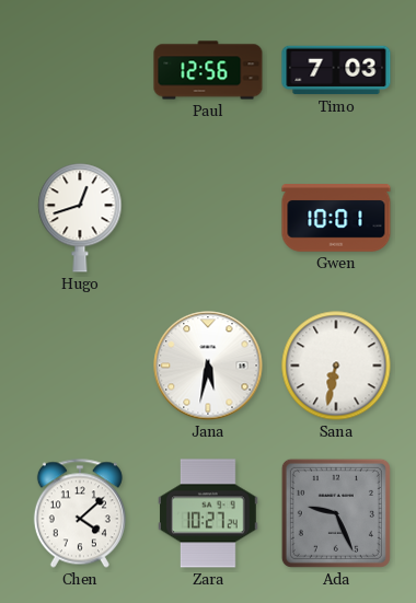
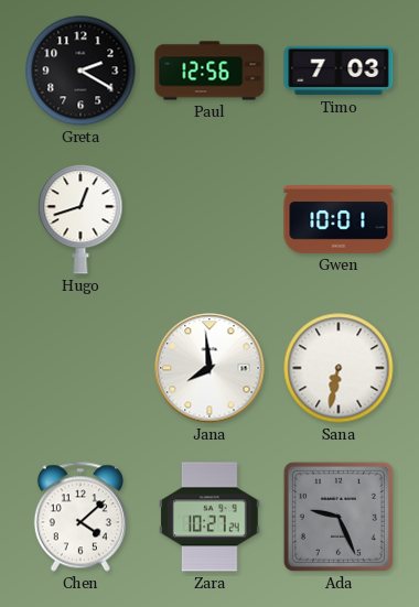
Greta: none -> 2:20 (80, 71)
Jana: 5:32 -> 7:59 (209, 368)
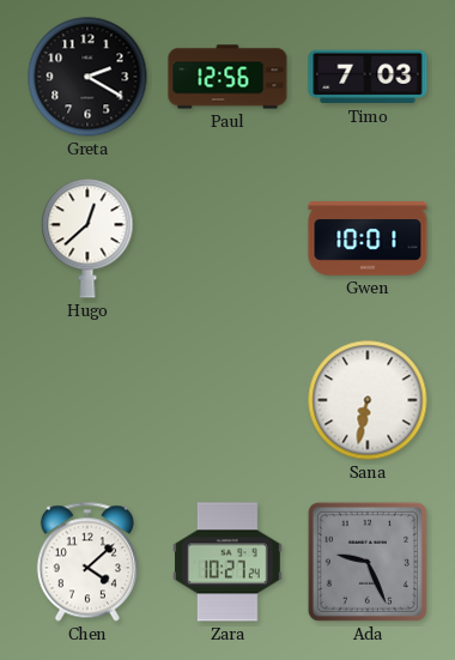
Hugo: 12:42 -> 12:38 (87, 238)
Jana: 7:59 -> none (209, 368)
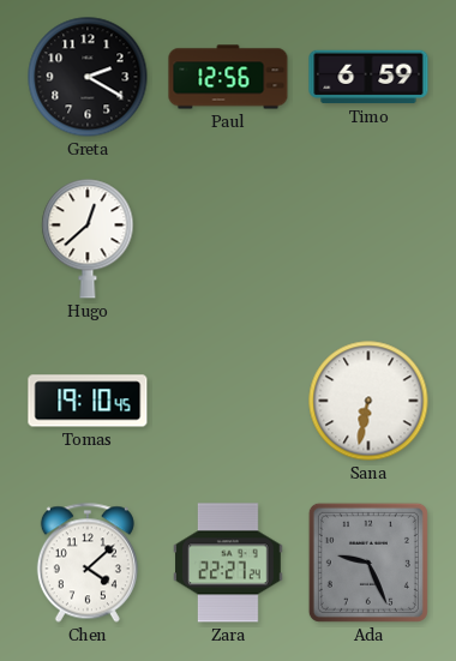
Timo: 7:03 -> 6:59 (368, 77)
Gwen: 10:01 -> none (368, 238)
Tomas: none -> 19:10 (88, 401)
Zara: 10:27 -> 22:27 (229, 563)
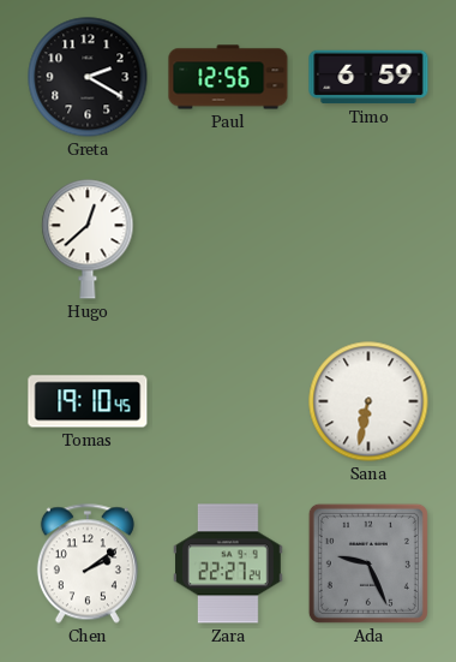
Chen: 4:08 -> 2:09 (88, 563)
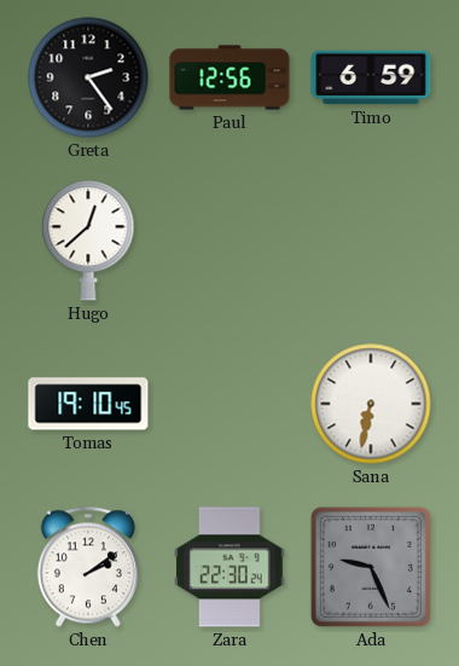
Greta: 2:20 -> 2:24 (88, 77)
Zara: 22:27 -> 22:30 (231, 567)
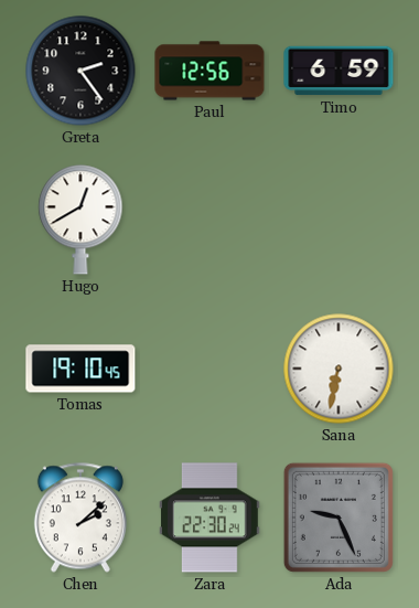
Hugo: 12:38 -> 12:40 (80, 220)
Chen: 2:09 -> 2:08 (80, 518)
